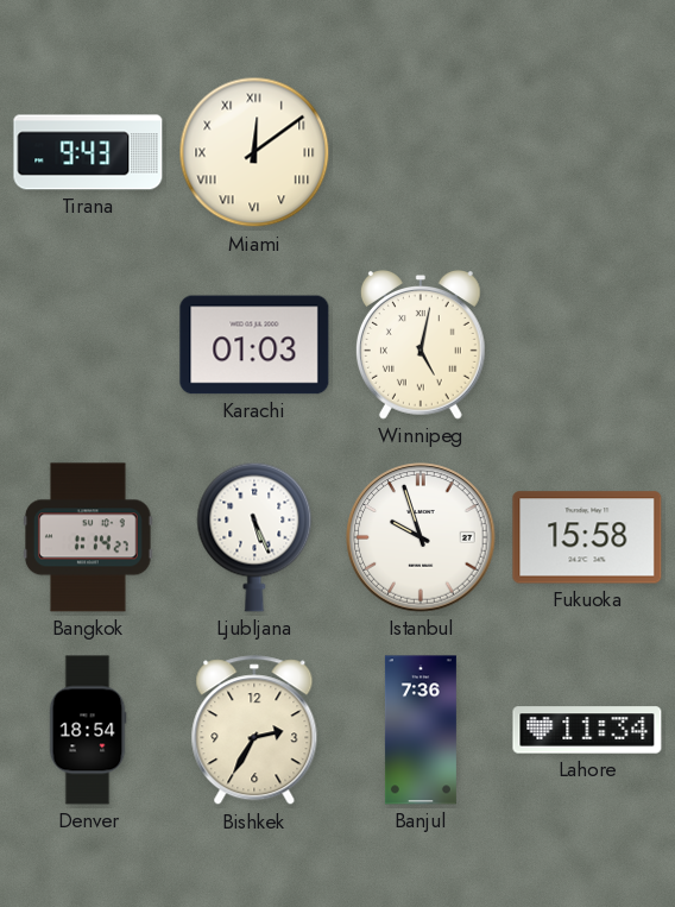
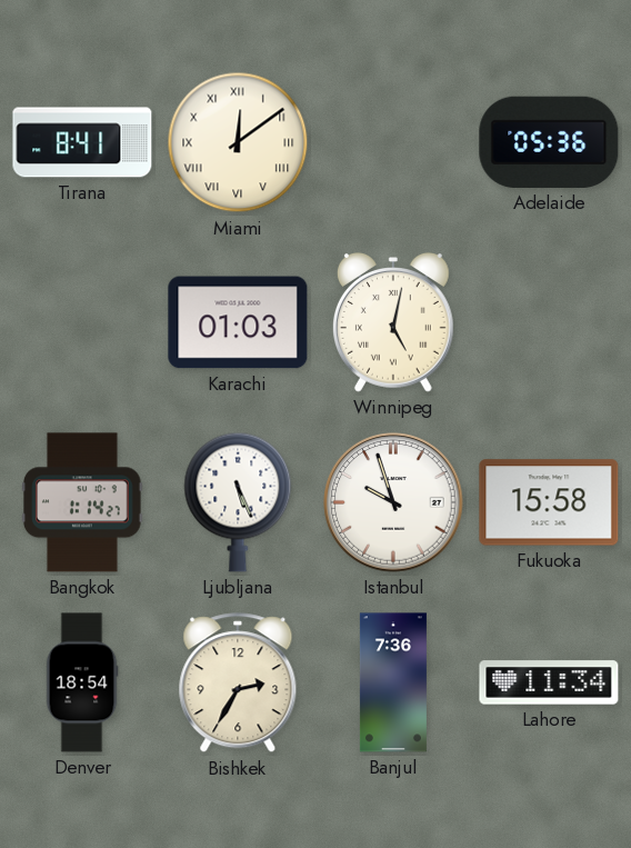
Tirana: 9:43 -> 8:41 (82, 142)
Adelaide: none -> 05:36 (549, 142)
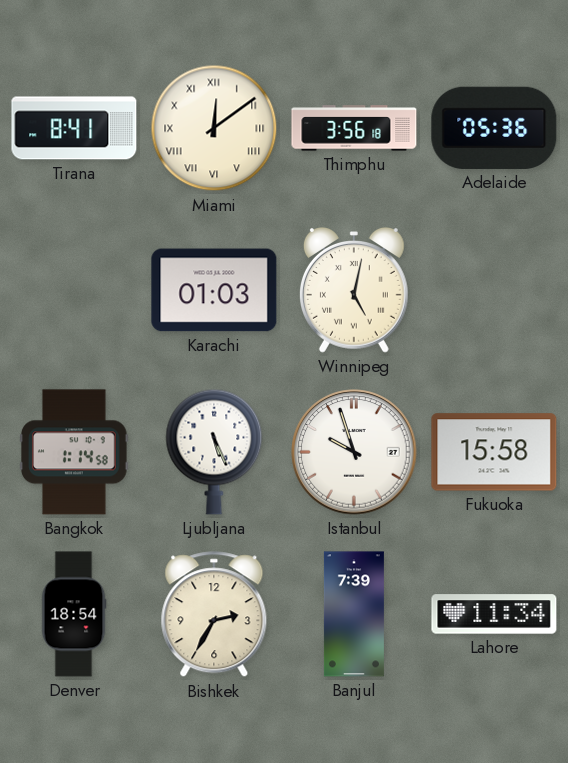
Thimphu: none -> 3:56 (354, 128)
Bangkok: 1:14:27 -> 1:14:58 (75, 452)
Banjul: 7:36 -> 7:39 (354, 614)
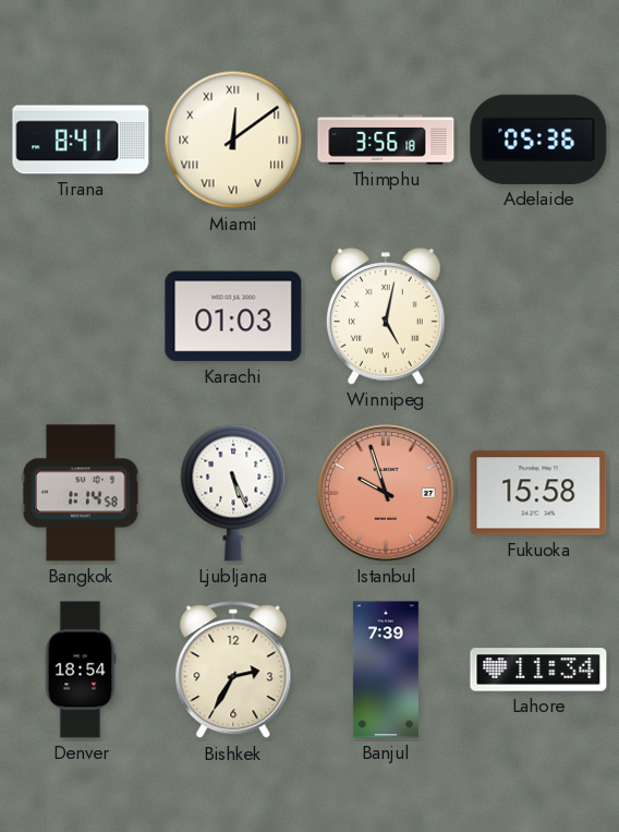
Istanbul dial: white -> salmon (386, 493)
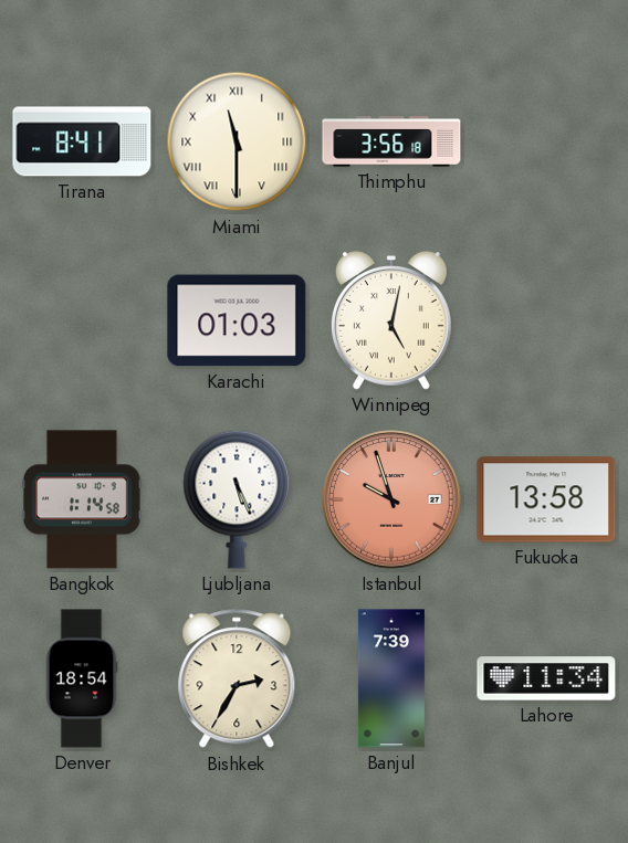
Miami: 12:09 -> 11:30 (237, 141)
Adelaide: 05:36 -> none (538, 140)
Fukuoka: 15:58 -> 13:58 (546, 499)
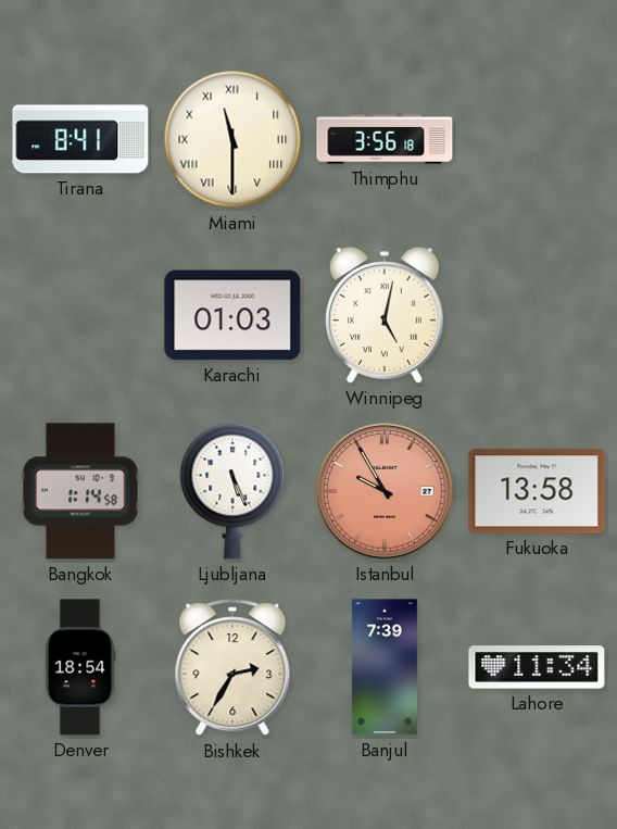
Istanbul: 9:57 -> 9:55 (385, 491)
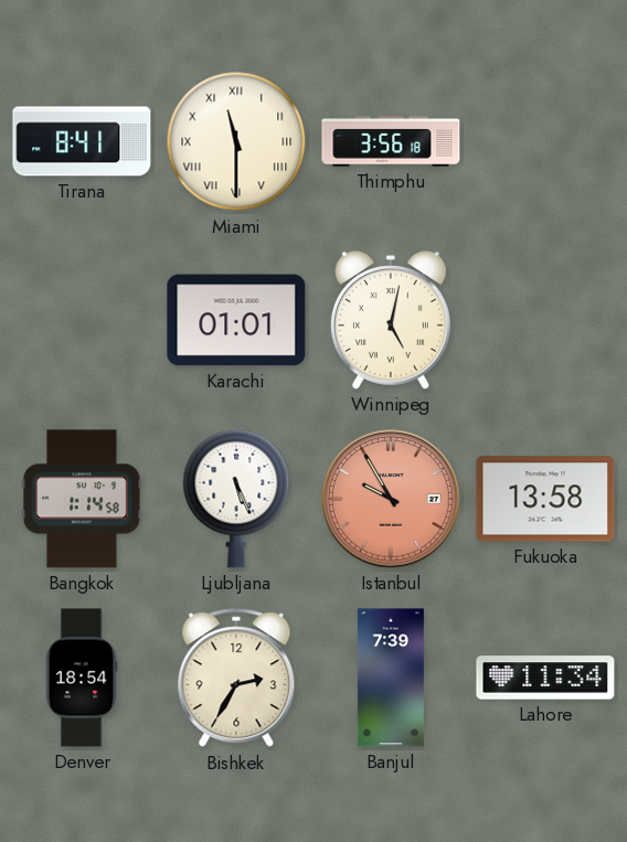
Karachi: 01:03 -> 01:01 (236, 320)
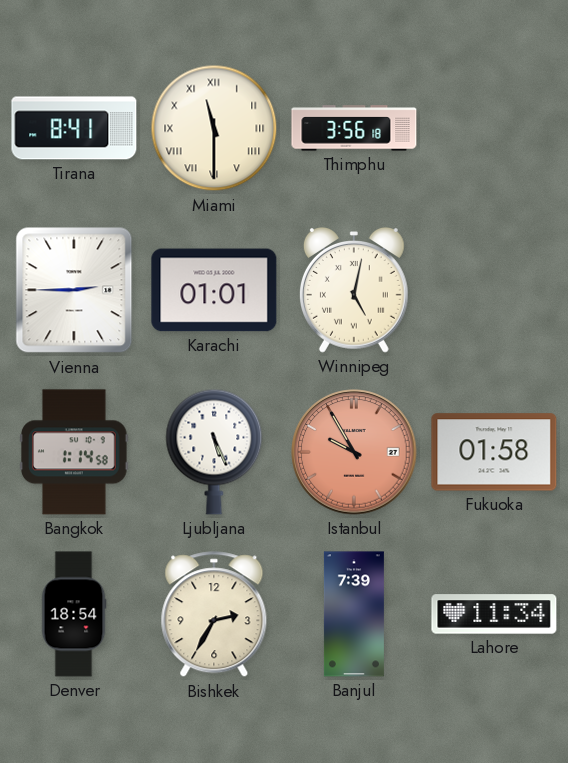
Vienna: none -> 2:45 (74, 290)
Fukuoka: 13:58 -> 01:58 (494, 452)
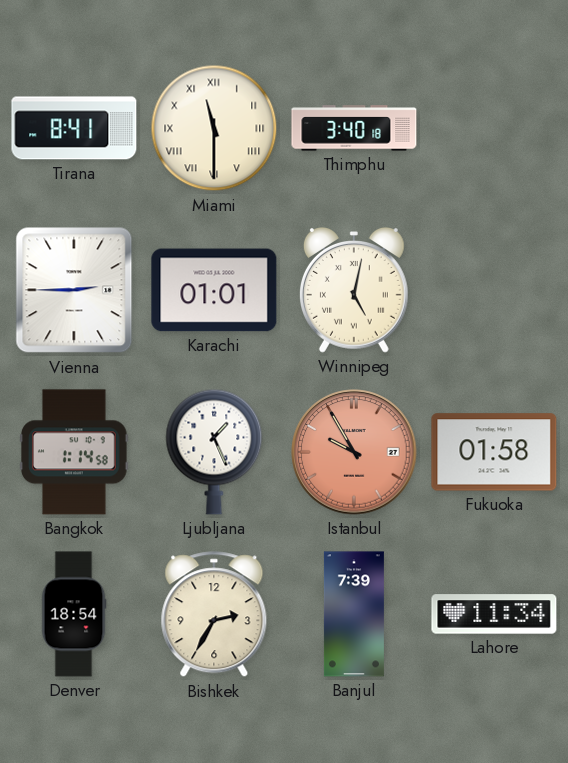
Thimphu: 3:56 -> 3:40 (354, 128)
Ljubljana: 5:26 -> 1:26 (214, 452)
